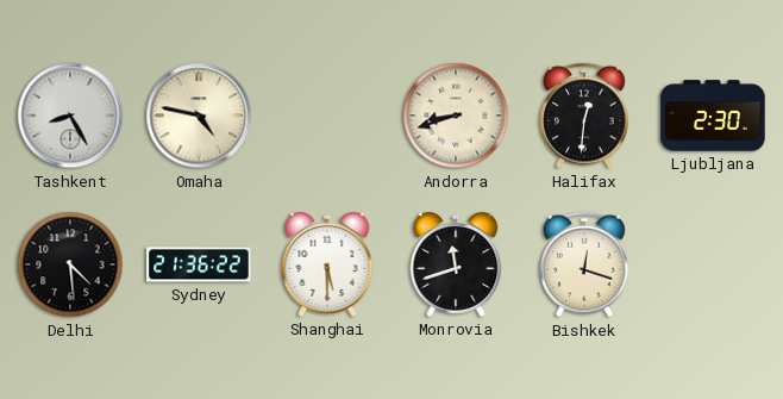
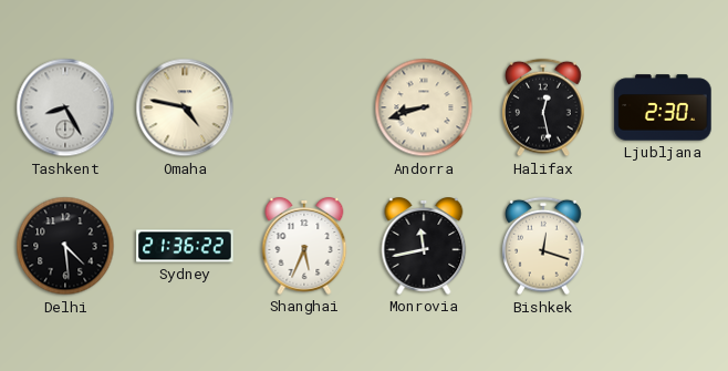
Halifax: 12:31 -> 12:28 (543, 107)
Shanghai: 5:30 -> 5:34 (304, 247)
Monrovia: 11:42 -> 11:43 (424, 247)
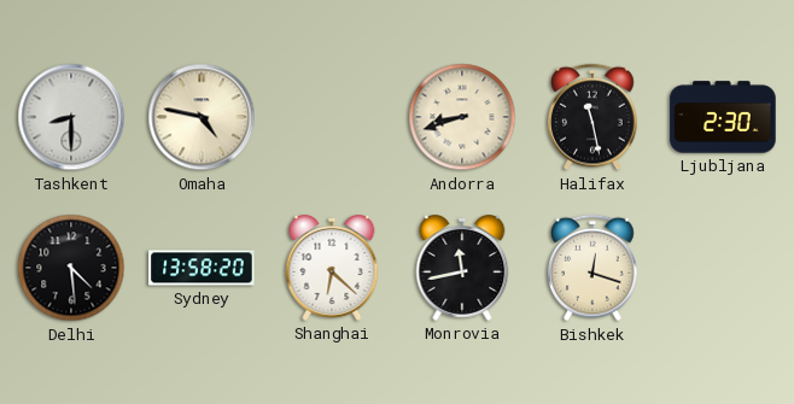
Tashkent: 8:25 -> 8:30 (71, 117)
Halifax: 12:28 -> 11:28 (592, 117)
Sydney: 21:36 -> 13:58 (202, 268)
Shanghai: 5:34 -> 6:22 (332, 269)
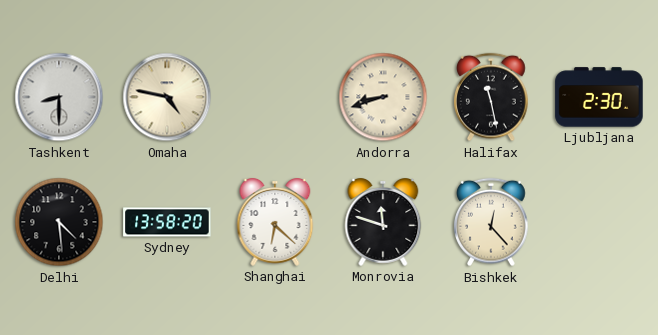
Monrovia: 11:43 -> 11:48 (383, 223)
Bishkek: 12:18 -> 12:23 (491, 222)
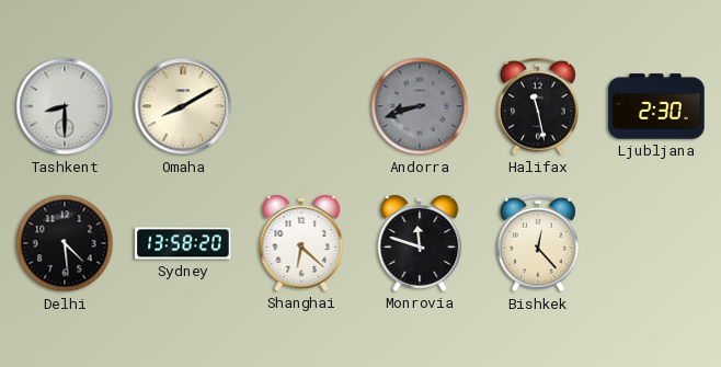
Omaha: 4:47 -> 8:10 (183, 106)
Andorra dial: cream -> grey (420, 106)
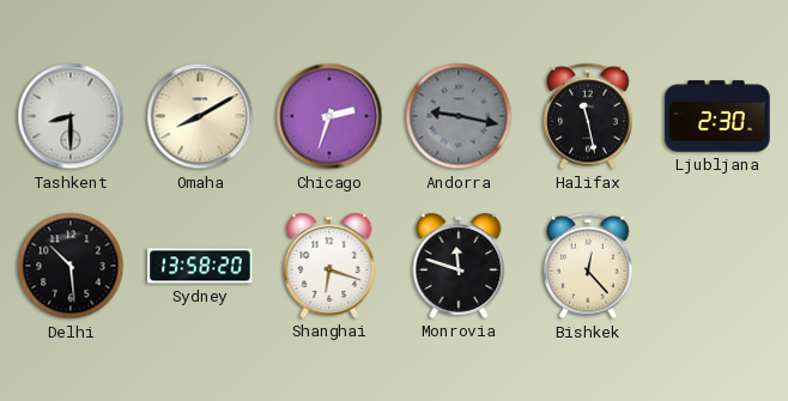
Chicago: none -> 2:33 (329, 116)
Andorra: 8:42 -> 9:17 (459, 116)
Delhi: 4:29 -> 10:29 (71, 266)
Shanghai: 6:22 -> 6:18 (329, 267)
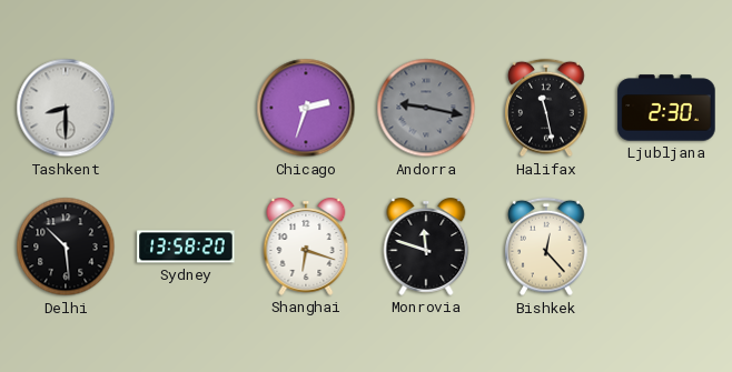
Omaha: 8:10 -> none (200, 116)
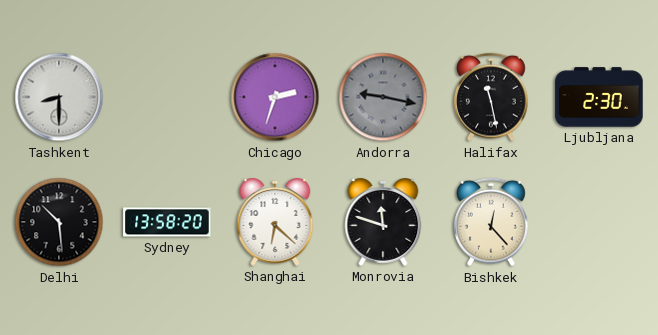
Shanghai: 6:18 -> 6:22 (275, 223)
